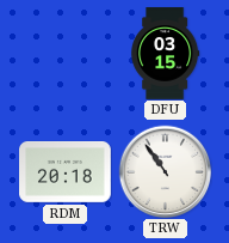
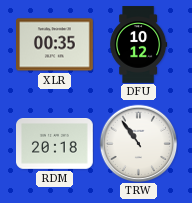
XLR: none -> 00:35 (55, 45)
DFU: 03:15 -> 10:12 (139, 45)
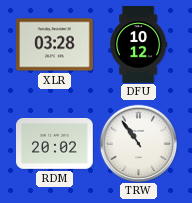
XLR: 00:35 -> 03:28 (55, 45)
RDM: 20:18 -> 20:02 (55, 144)
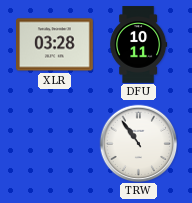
DFU: 10:12 -> 10:11 (139, 45)
RDM: 20:02 -> none (55, 144)
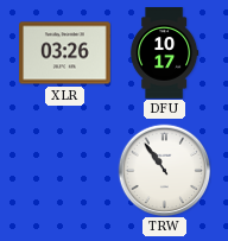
XLR: 03:28 -> 03:26 (65, 53)
DFU: 10:11 -> 10:17 (165, 53)
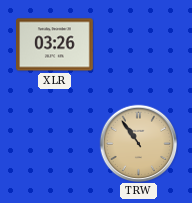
DFU: 10:17 -> none (165, 53)
TRW dial: white -> champagne (138, 143)
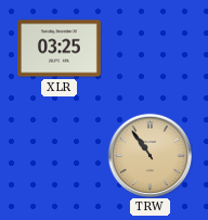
XLR: 03:26 -> 03:25 (60, 49)
